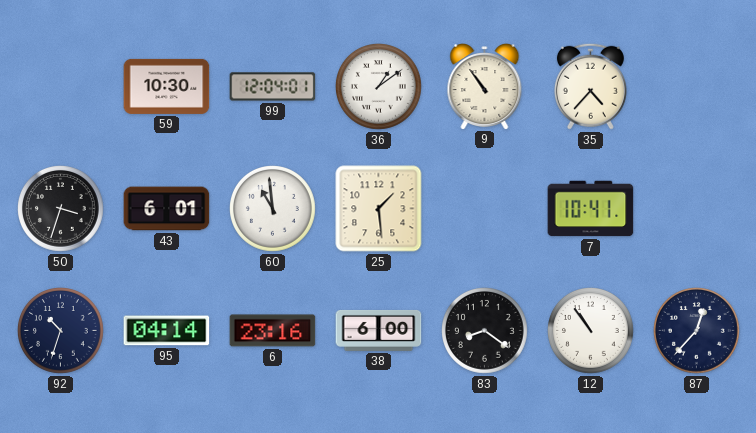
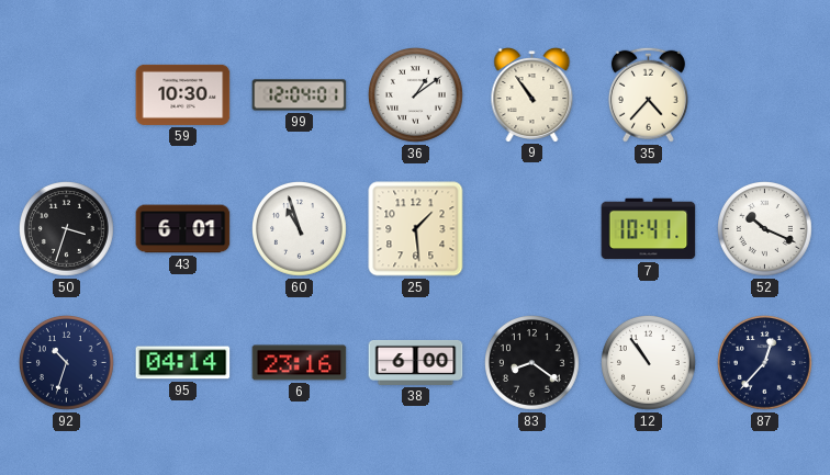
60: 10:59 -> 10:57 (300, 229)
52: none -> 10:19 (765, 229)
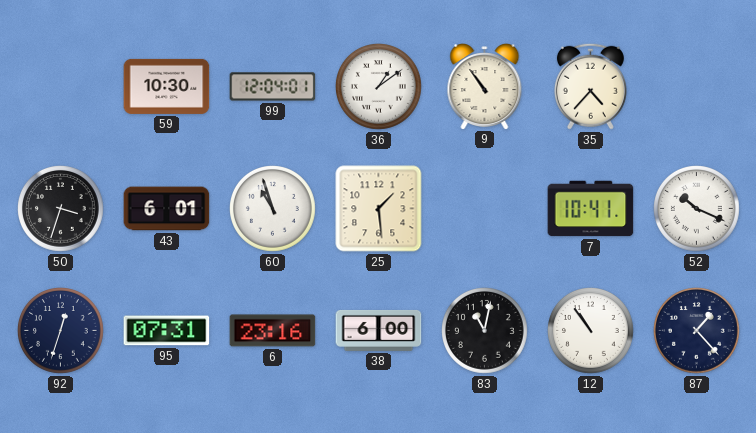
92: 10:33 -> 12:33 (61, 331)
95: 04:14 -> 07:31 (167, 331)
83: 8:21 -> 11:02 (485, 331)
87: 12:37 -> 1:23 (697, 331)
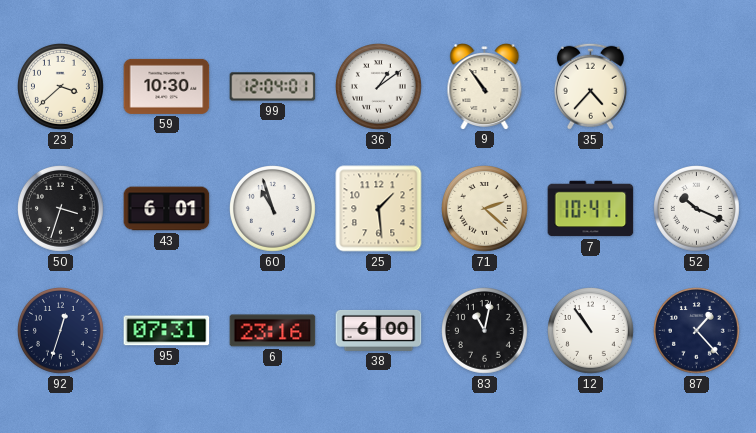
23: none -> 3:38 (61, 87)
71: none -> 2:22 (485, 209)
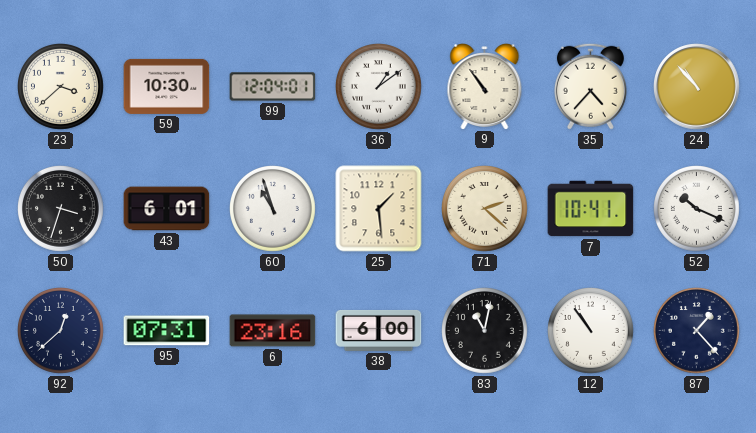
24: none -> 10:53 (697, 87)
92: 12:33 -> 12:38 (61, 331)
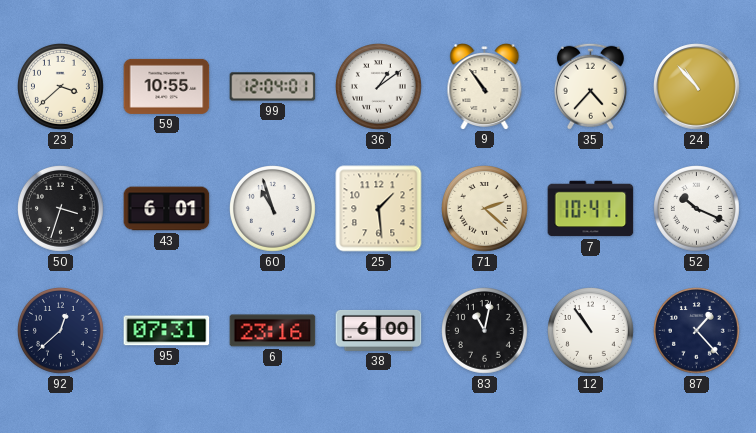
59: 10:30 -> 10:55 (167, 86)
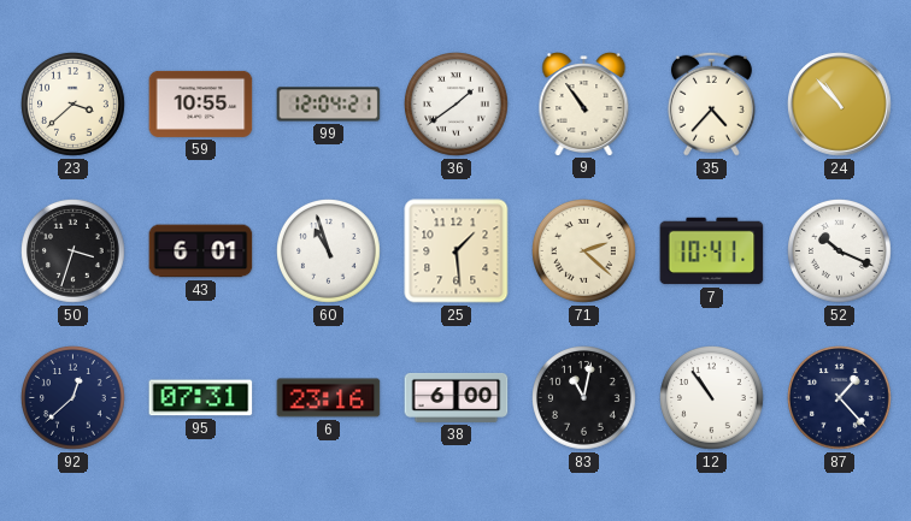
99: 12:04:01 -> 12:04:21 (329, 105)
36: 1:09 -> 1:39 (457, 105)
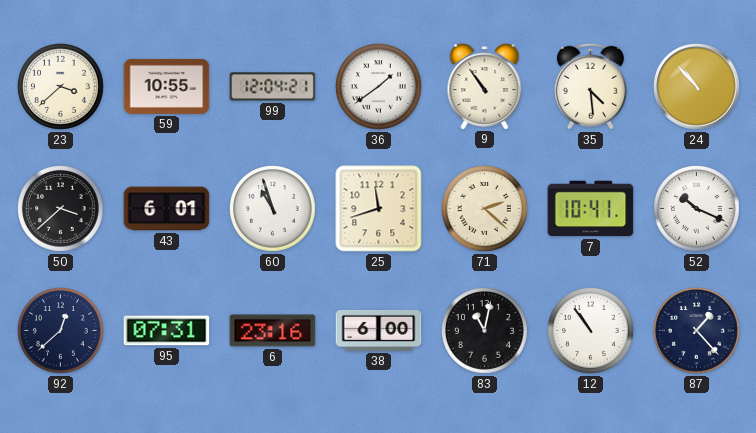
35: 4:37 -> 4:29 (590, 86)
50: 3:33 -> 3:38 (61, 209)
25: 1:29 -> 11:42 (379, 209)
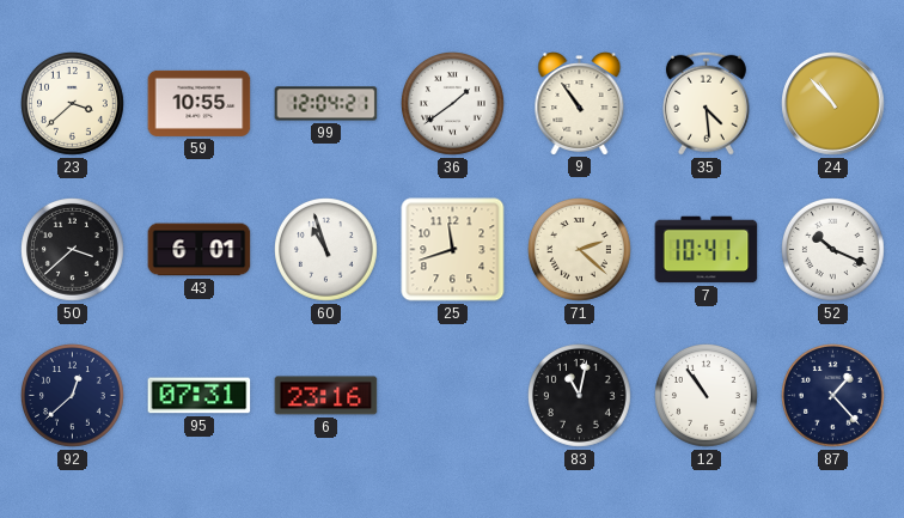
38: 6:00 -> none (379, 330)
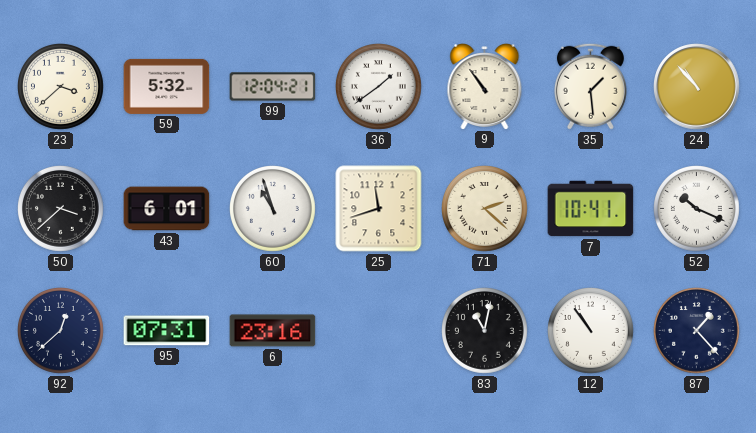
59: 10:55 -> 5:32 (167, 86)
35: 4:29 -> 1:29 (590, 86)
